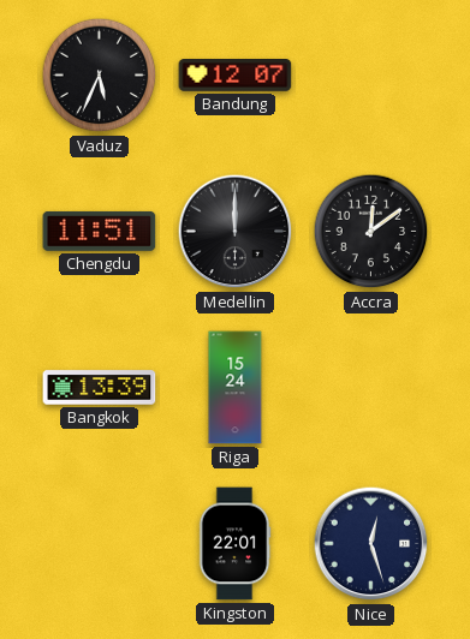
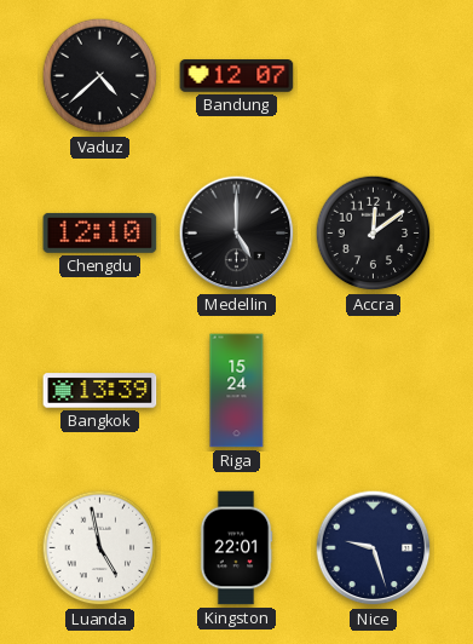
Vaduz: 5:34 -> 4:38 (100, 76)
Chengdu: 11:51 -> 12:10 (100, 232)
Medellin: 12:00 -> 5:00 (237, 234)
Luanda: none -> 4:58 (100, 548)
Nice: 12:27 -> 9:27 (374, 548)
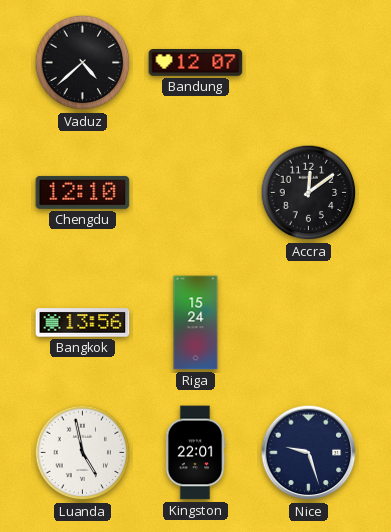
Medellin: 5:00 -> none (237, 234)
Bangkok: 13:39 -> 13:56 (83, 323)
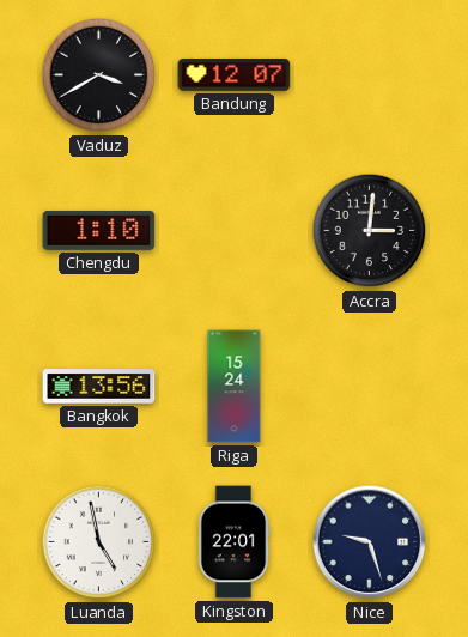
Vaduz: 4:38 -> 3:40 (99, 75)
Chengdu: 12:10 -> 1:10 (99, 230)
Accra: 12:09 -> 3:01 (370, 231)
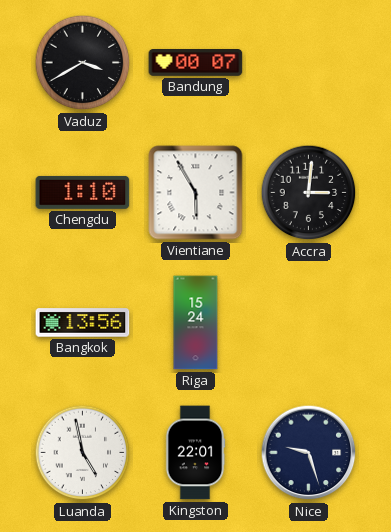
Bandung: 12:07 -> 00:07 (196, 63)
Vientiane: none -> 5:55 (196, 193)
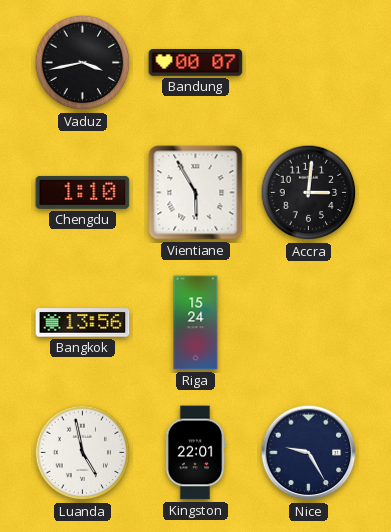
Vaduz: 3:40 -> 3:43 (83, 63)
Nice: 9:27 -> 9:25 (309, 453)
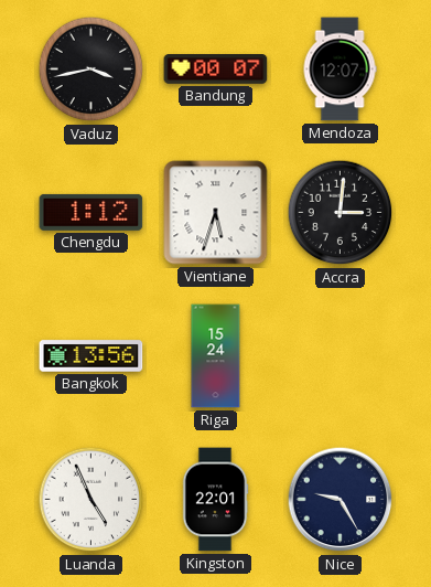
Mendoza: none -> 12:07 (340, 70)
Chengdu: 1:10 -> 1:12 (91, 212)
Vientiane: 5:55 -> 5:33 (216, 213)
Luanda: 4:58 -> 4:56 (91, 500)
